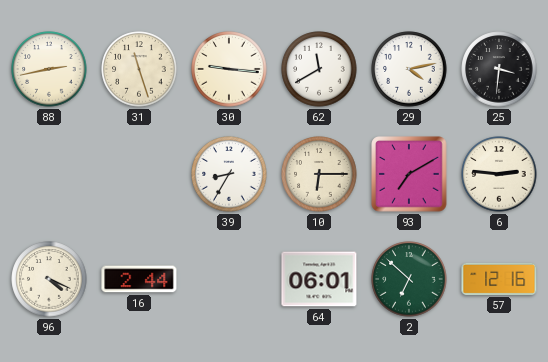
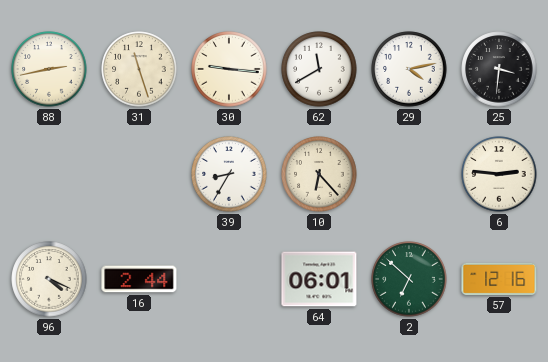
10: 6:15 -> 6:23 (319, 174)
93: 7:10 -> none (409, 174)
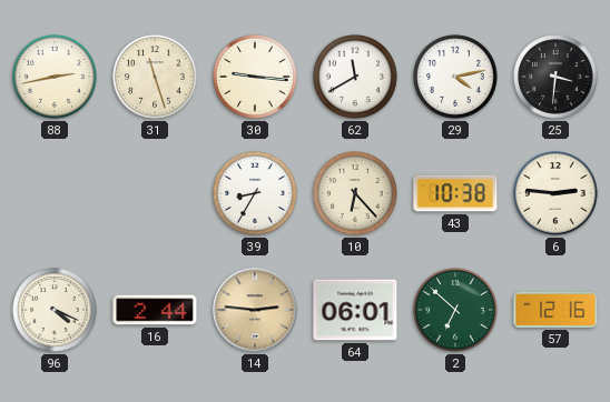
43: none -> 10:38 (455, 193)
14: none -> 2:46 (255, 310)
